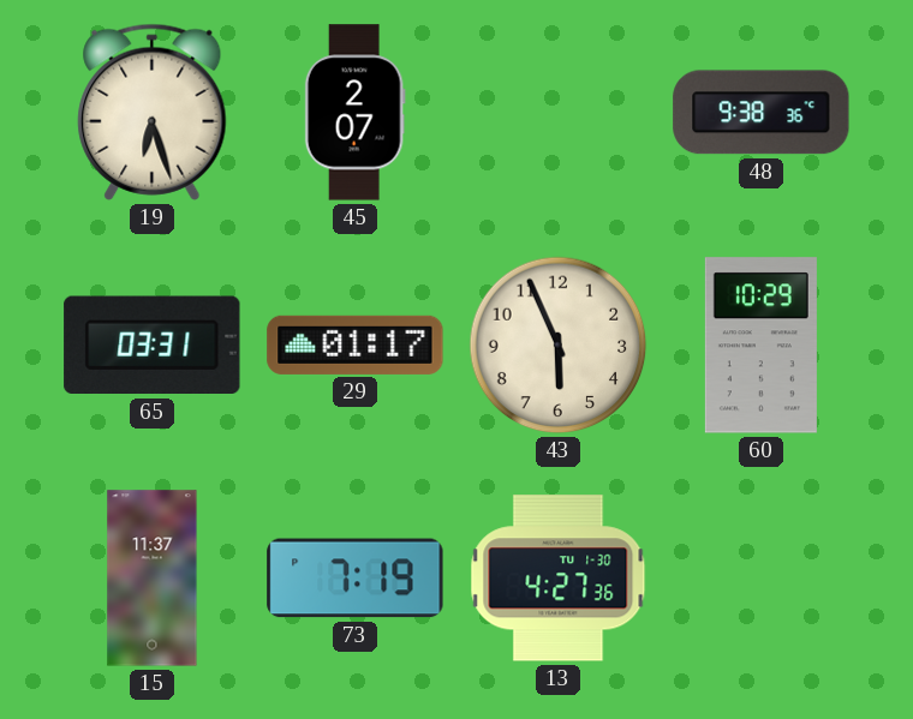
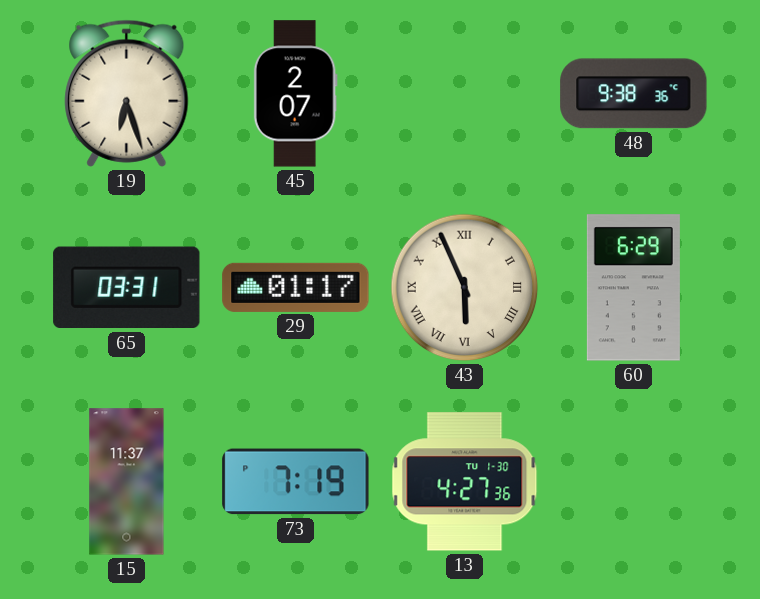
43 numerals: Arabic -> Roman (465, 288)
60: 10:29 -> 6:29 (633, 288)
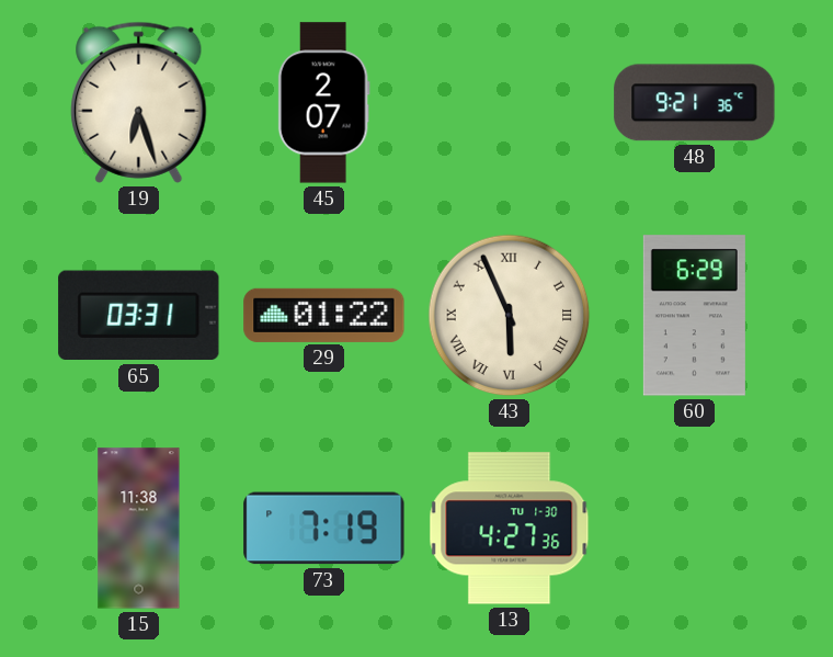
48: 9:38 -> 9:21 (695, 103)
29: 01:17 -> 01:22 (324, 315)
15: 11:37 -> 11:38 (139, 529)
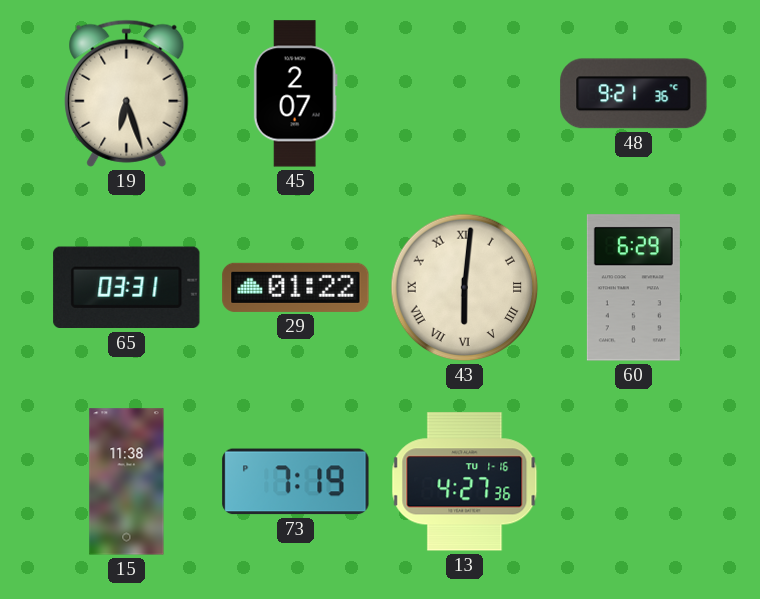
43: 5:56 -> 6:01 (465, 288)
13 date: TU 1-30 -> TU 1-16 (465, 482)
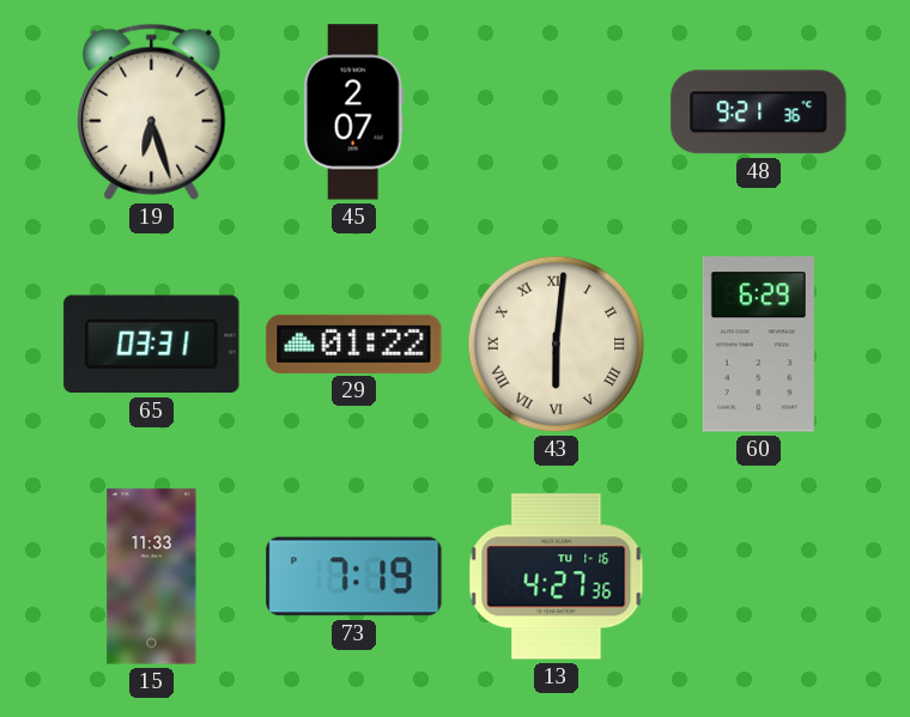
15: 11:38 -> 11:33 (152, 577)
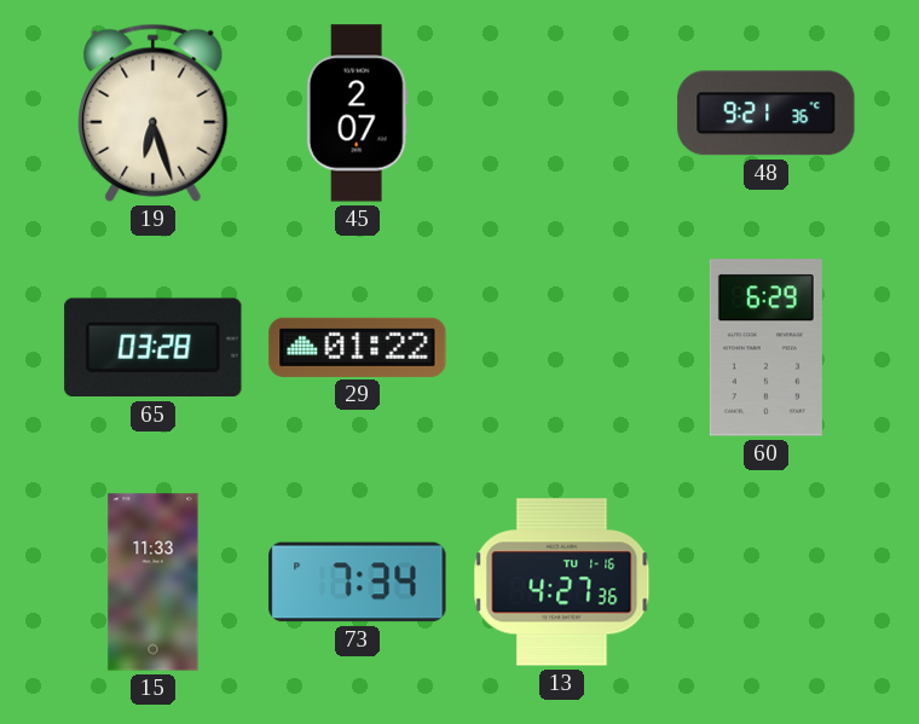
65: 03:31 -> 03:28 (154, 348)
43: 6:01 -> none (557, 345)
73: 7:19 -> 7:34 (358, 583)
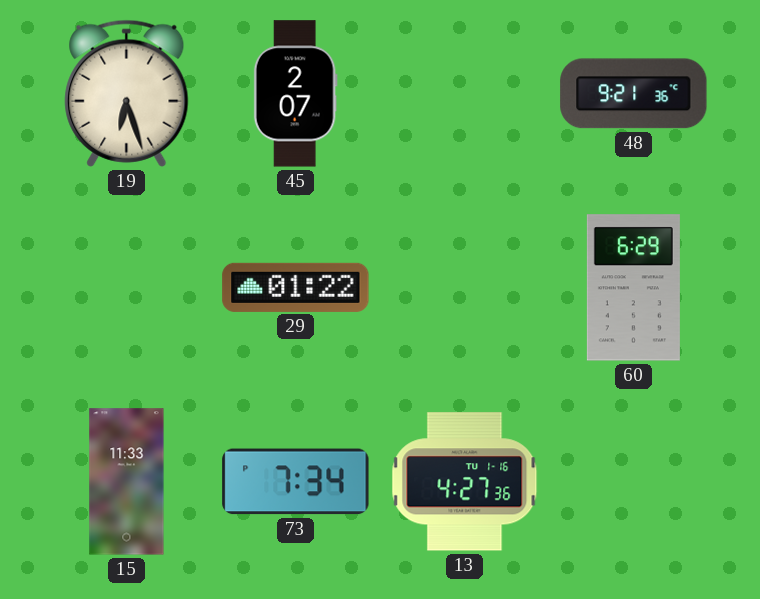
65: 03:28 -> none (154, 348)
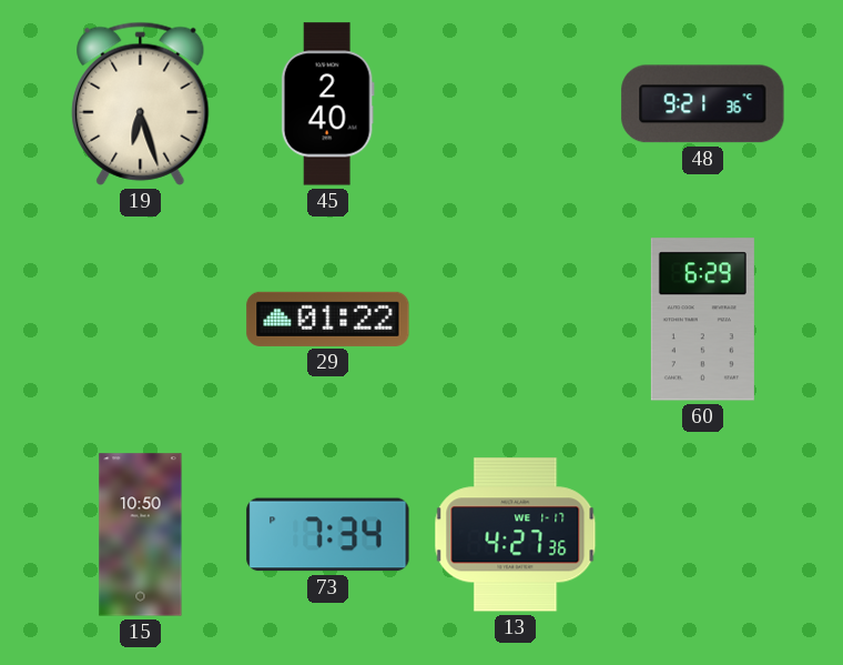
45: 2:07 -> 2:40 (327, 104)
15: 11:33 -> 10:50 (141, 535)
13 date: TU 1-16 -> WE 1-17 (516, 535)
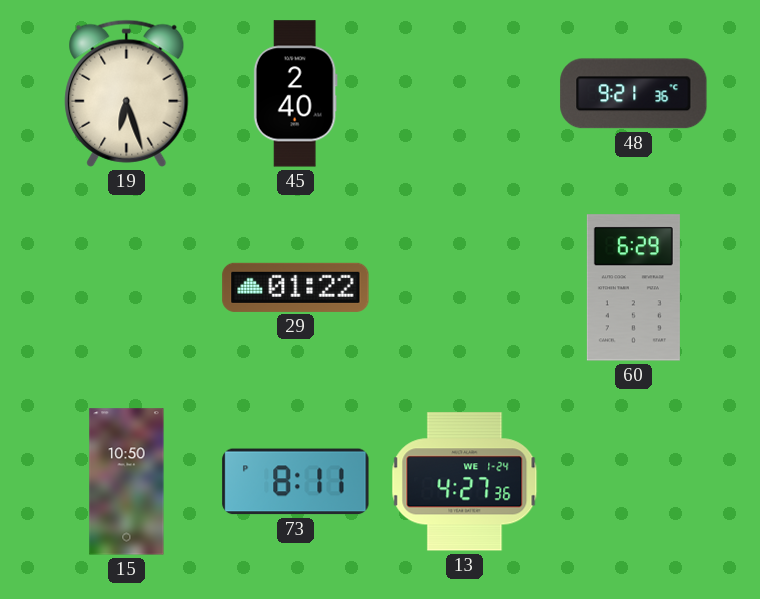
73: 7:34 -> 8:11 (296, 482)
13 date: WE 1-17 -> WE 1-24 (465, 482)
